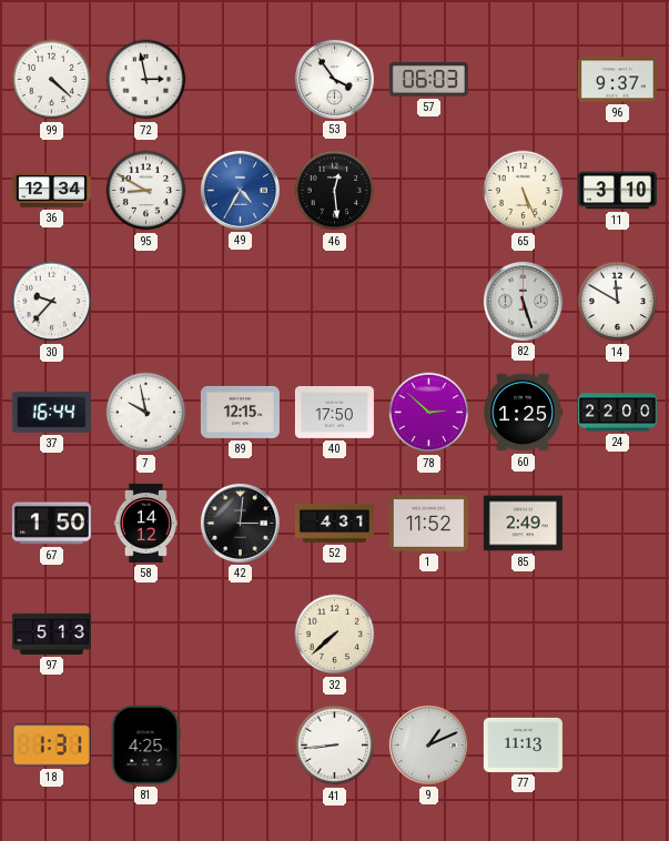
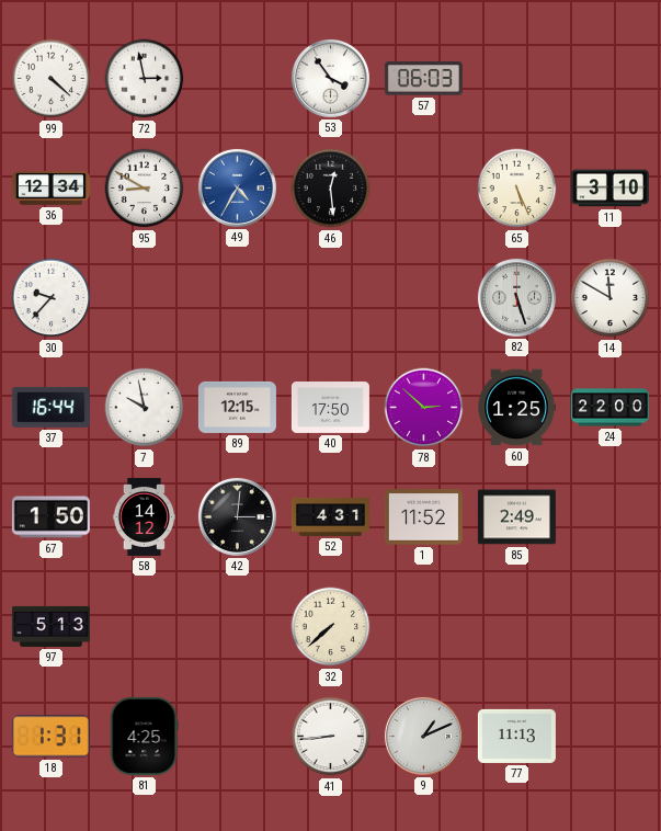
96: 9:37 -> none (617, 80)
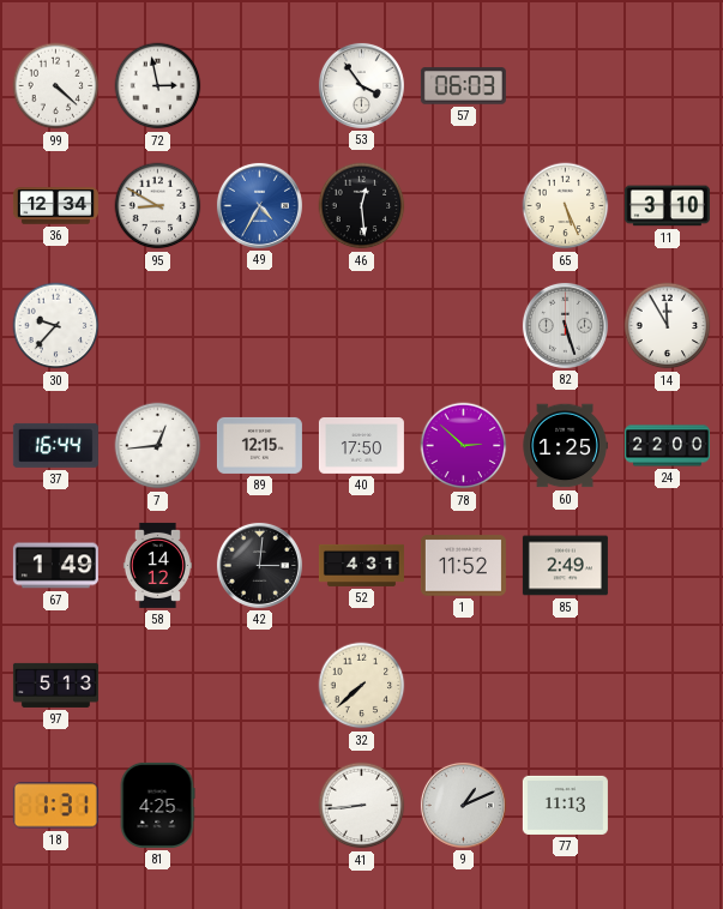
14: 11:50 -> 11:55 (668, 326)
7: 9:58 -> 12:44 (158, 446)
67: 1:50 -> 1:49 (55, 566)
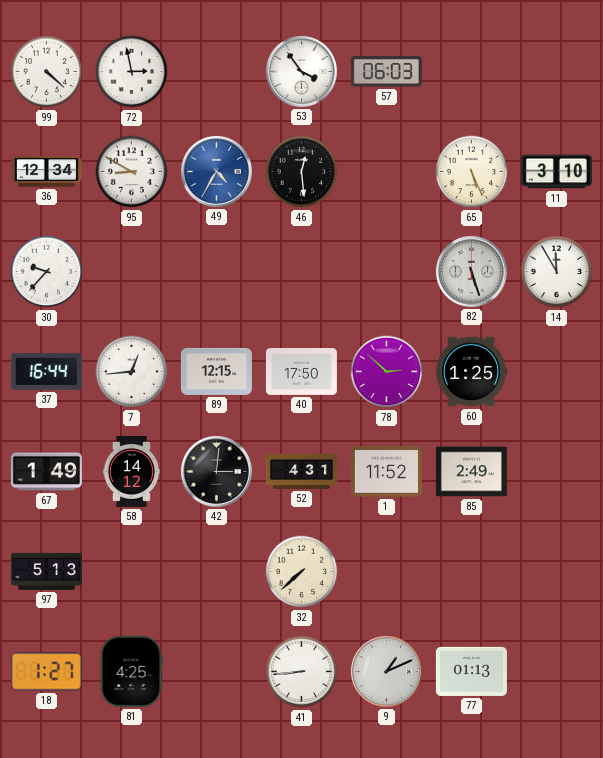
24: 22:00 -> none (667, 446)
18: 1:31 -> 1:27 (46, 672)
77: 11:13 -> 01:13 (471, 671)
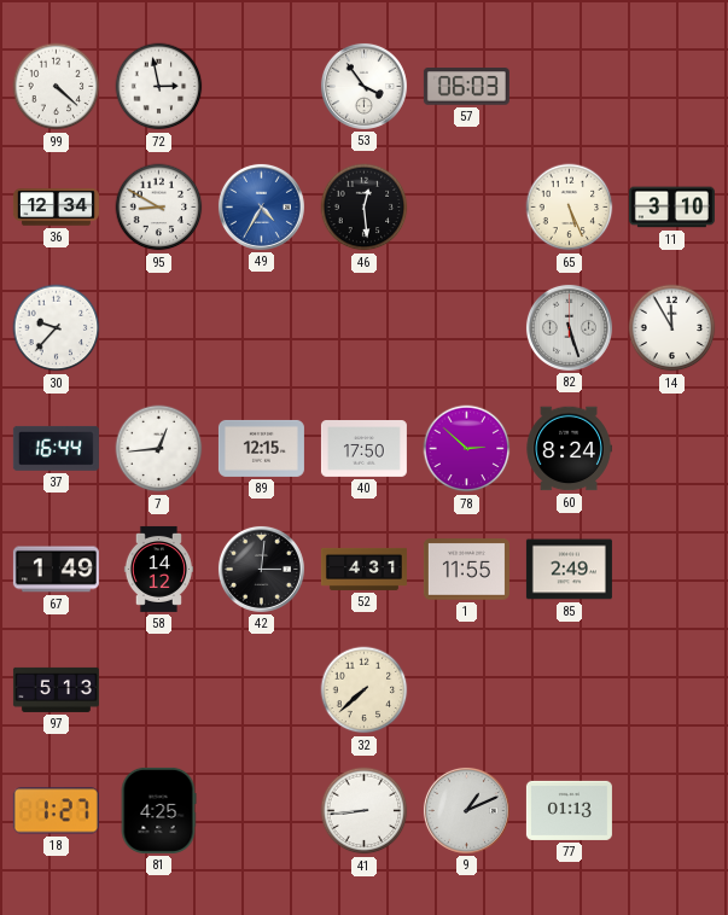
60: 1:25 -> 8:24 (569, 449)
1: 11:52 -> 11:55 (466, 570)
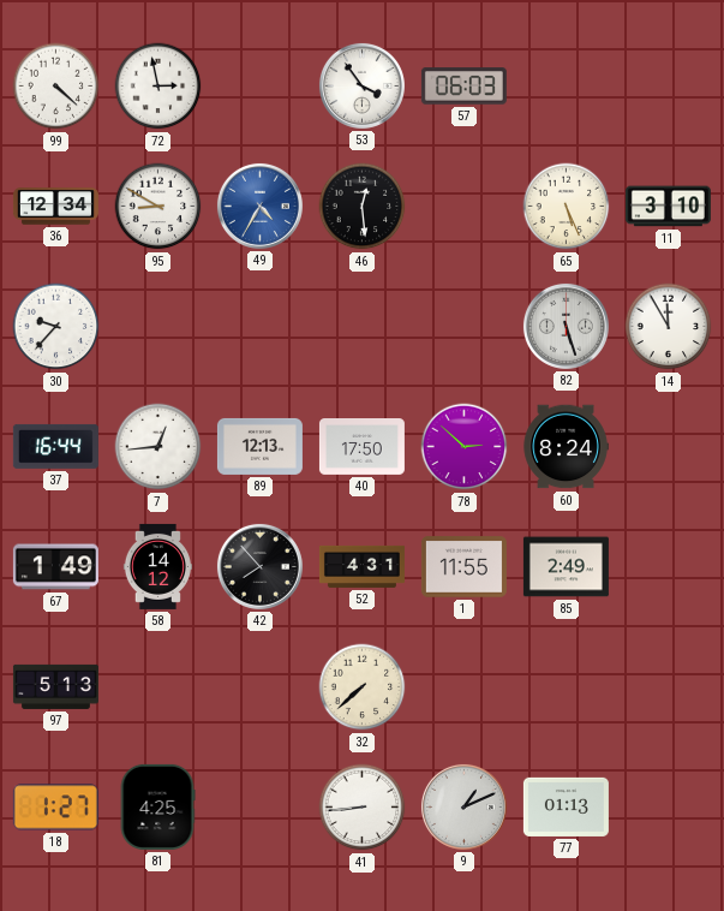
89: 12:15 -> 12:13 (259, 446)
42: 3:01 -> 7:53 (259, 566)
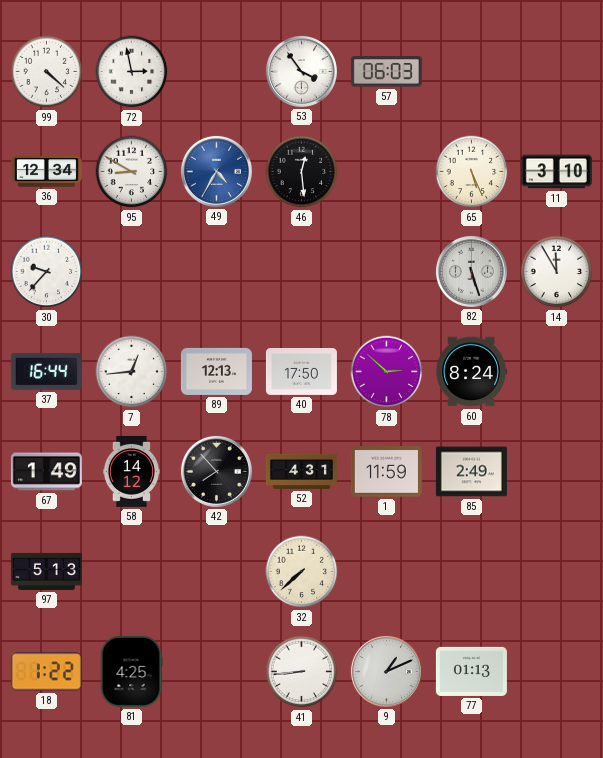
1: 11:55 -> 11:59 (386, 472)
18: 1:27 -> 1:22 (46, 672)
